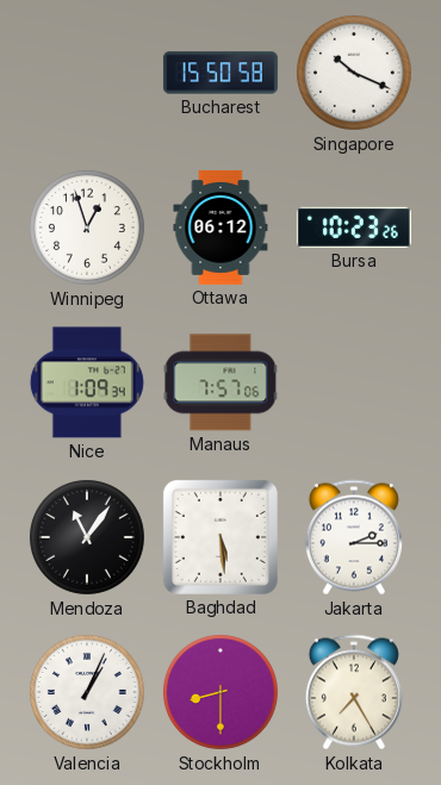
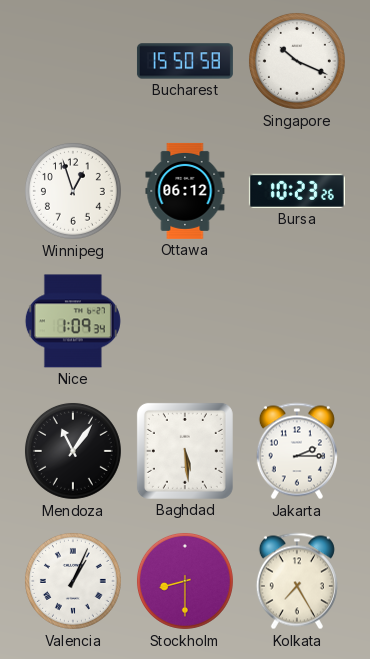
Manaus: 7:57 -> none (220, 382)
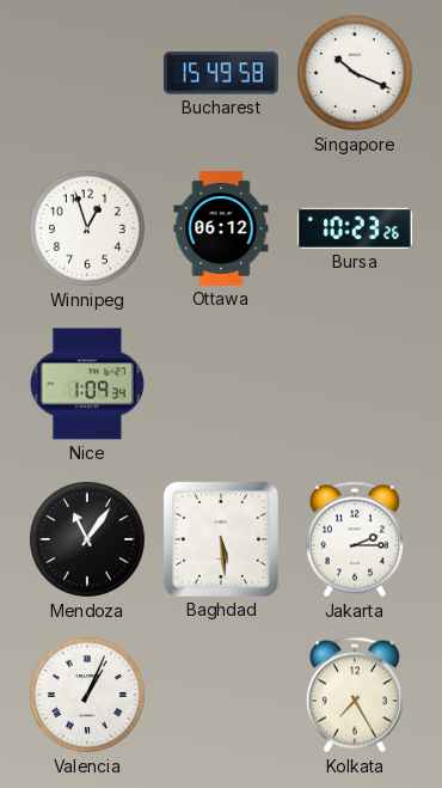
Bucharest: 15:50 -> 15:49 (221, 73)
Stockholm: 8:30 -> none (185, 581)
